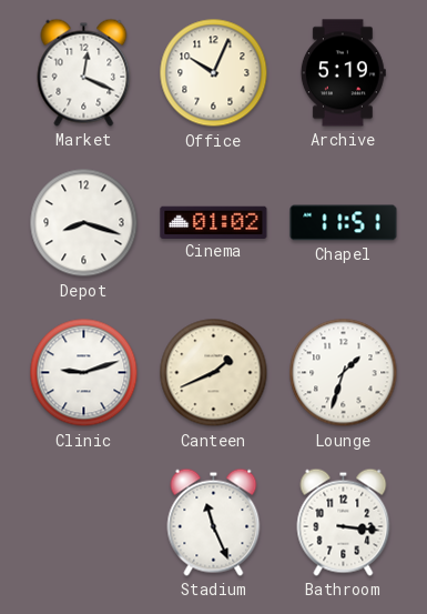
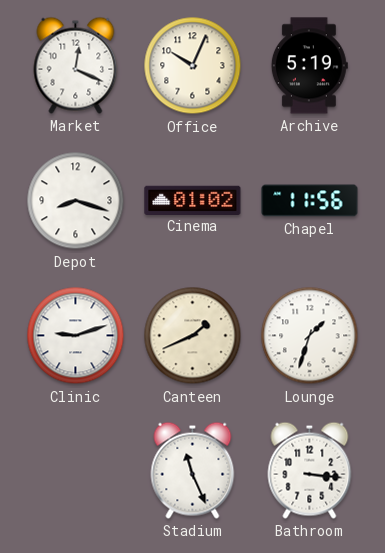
Chapel: 11:51 -> 11:56 (310, 201)
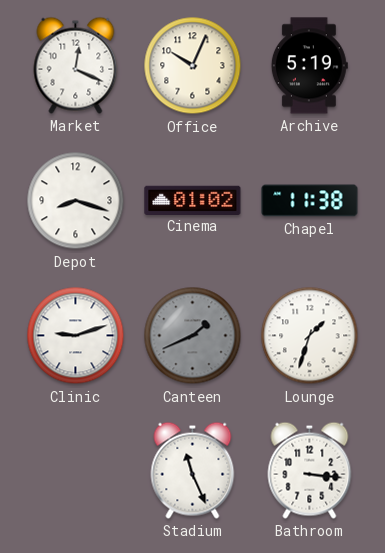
Chapel: 11:56 -> 11:38 (310, 201)
Canteen dial: cream -> grey (193, 336)
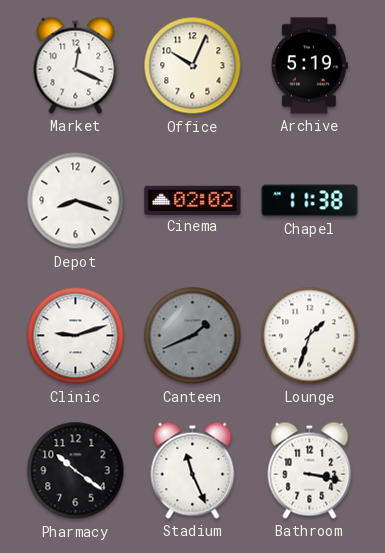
Cinema: 01:02 -> 02:02 (193, 200)
Pharmacy: none -> 10:21 (76, 471)
Bathroom: 3:16 -> 3:17 (310, 470)
